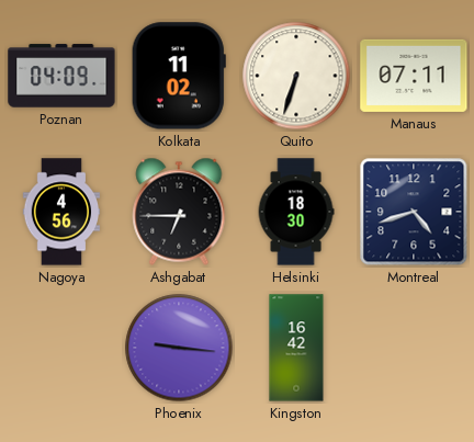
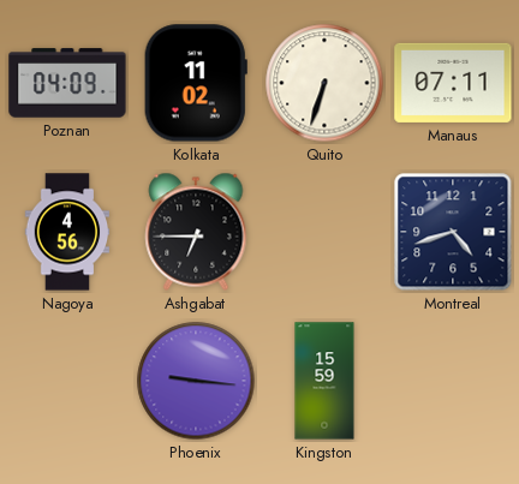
Helsinki: 18:30 -> none (296, 212)
Kingston: 16:42 -> 15:59 (324, 381)
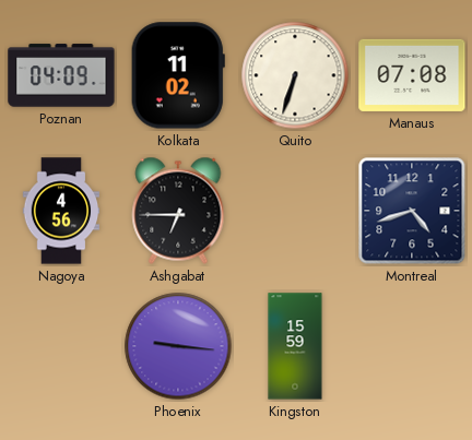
Manaus: 07:11 -> 07:08 (412, 75)
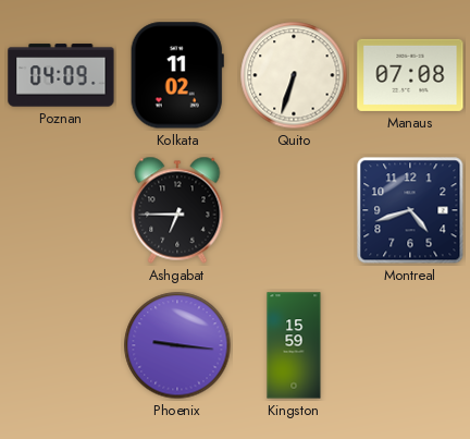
Nagoya: 4:56 -> none (61, 211)
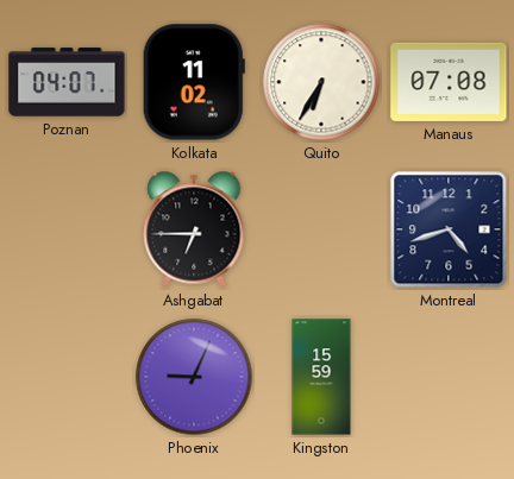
Poznan: 04:09 -> 04:07 (67, 82)
Quito: 6:33 -> 6:35 (321, 82)
Phoenix: 9:16 -> 9:04 (194, 377)
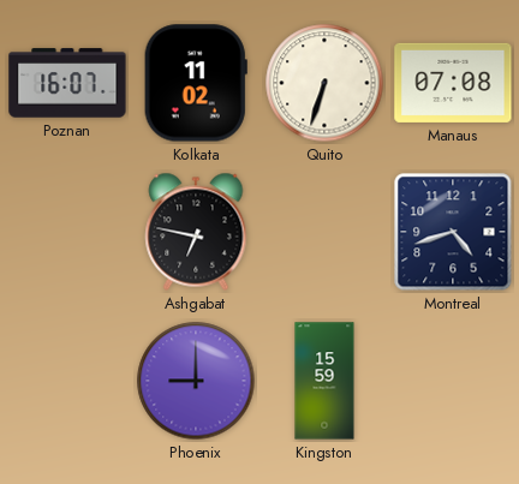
Poznan: 04:07 -> 16:07 (67, 83)
Quito: 6:35 -> 6:33 (324, 83)
Ashgabat: 6:45 -> 6:47 (196, 232)
Phoenix: 9:04 -> 9:00 (196, 381)
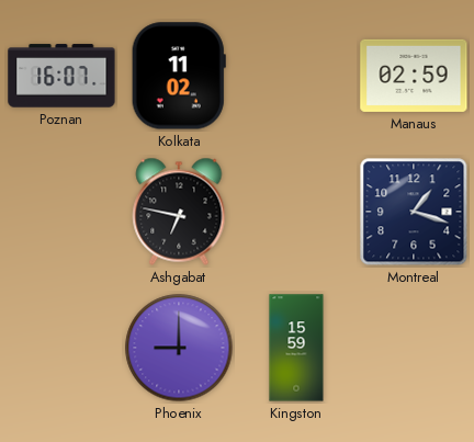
Quito: 6:33 -> none (324, 83)
Manaus: 07:08 -> 02:59 (414, 76)
Montreal: 4:42 -> 1:18 (414, 212)
